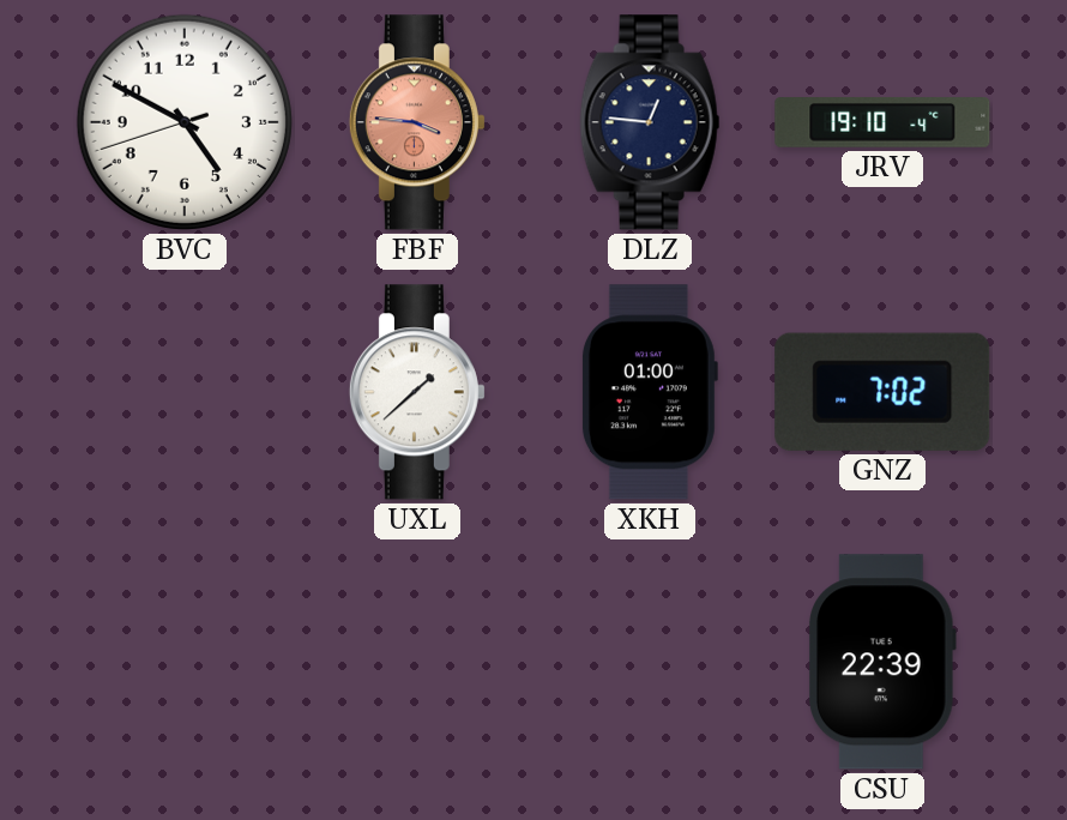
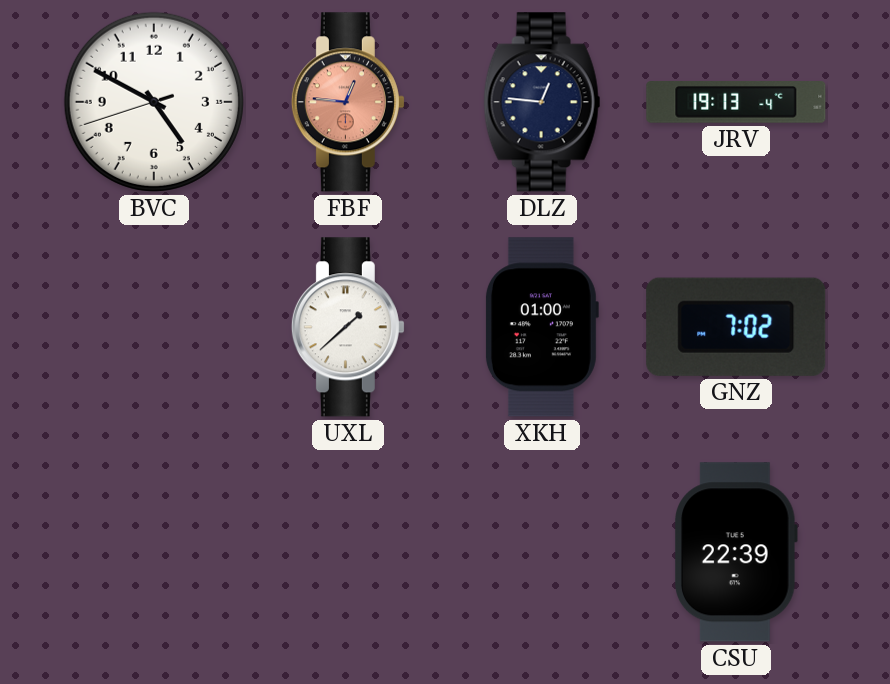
FBF: 3:46 -> 12:46 (348, 102)
JRV: 19:10 -> 19:13 (736, 103)
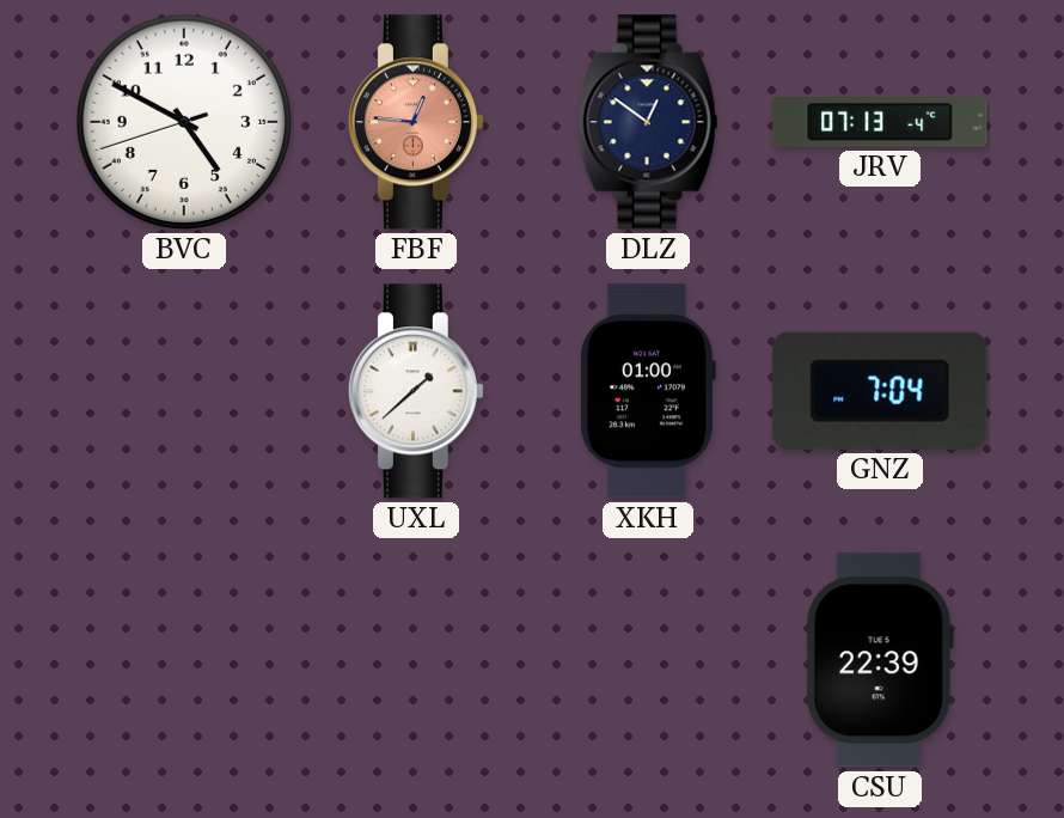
DLZ: 12:46 -> 12:51 (648, 122)
JRV: 19:13 -> 07:13 (880, 123)
GNZ: 7:02 -> 7:04 (880, 391)
